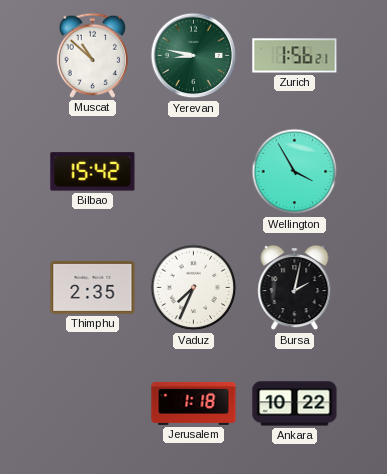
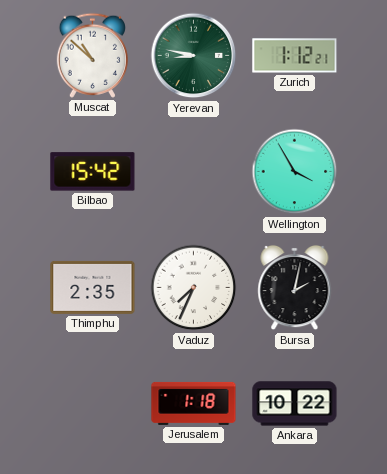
Zurich: 1:56 -> 1:12 (295, 56)
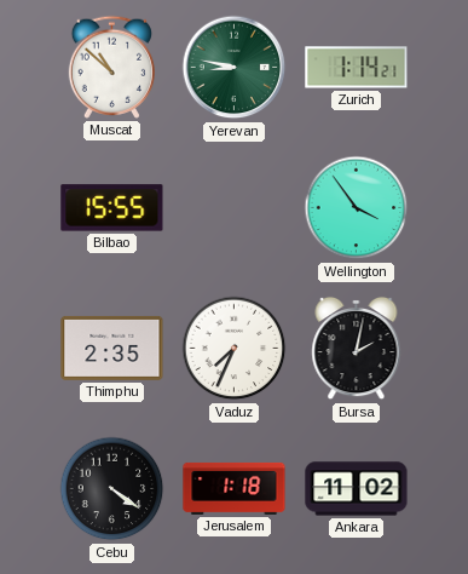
Zurich: 1:12 -> 1:14 (357, 68)
Bilbao: 15:42 -> 15:55 (112, 208)
Wellington: 3:55 -> 3:54 (357, 208)
Cebu: none -> 4:21 (112, 489)
Ankara: 10:22 -> 11:02 (357, 489)
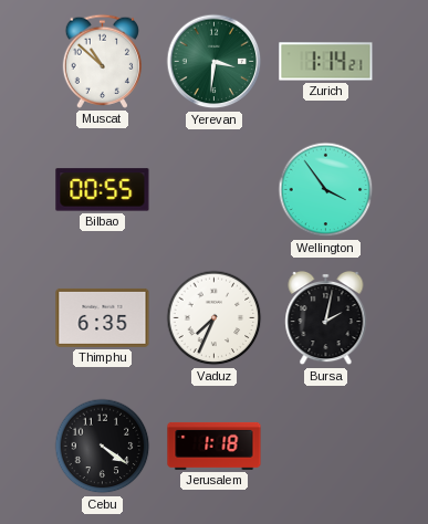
Yerevan: 8:47 -> 3:31 (215, 62)
Bilbao: 15:55 -> 00:55 (103, 190)
Thimphu: 2:35 -> 6:35 (103, 317)
Ankara: 11:02 -> none (357, 489)
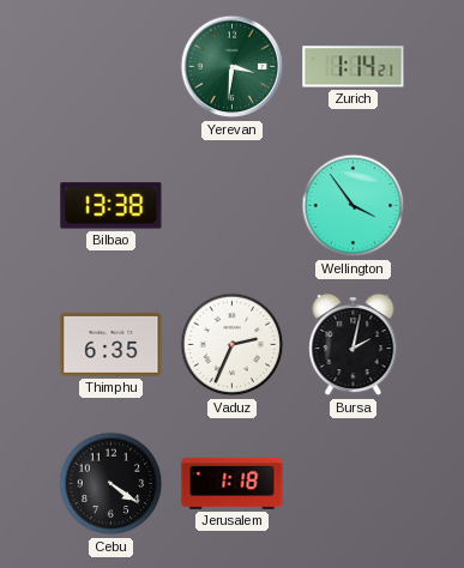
Muscat: 10:52 -> none (102, 61)
Bilbao: 00:55 -> 13:38 (112, 206)
Vaduz: 7:34 -> 2:34 (233, 345)
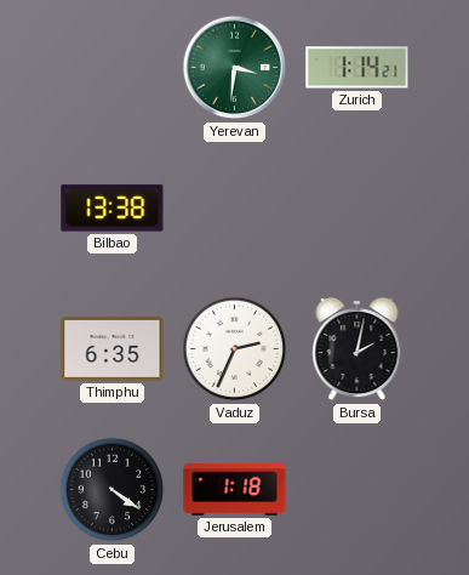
Wellington: 3:54 -> none (354, 206)
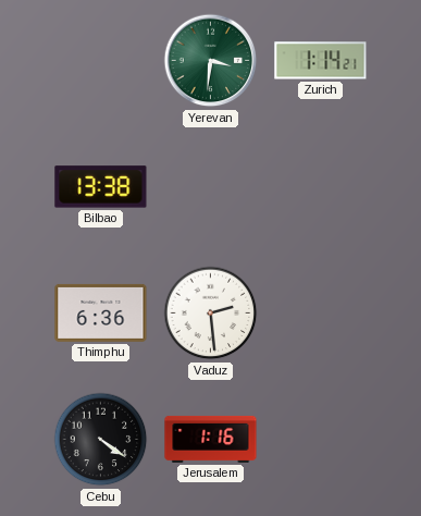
Thimphu: 6:35 -> 6:36 (101, 312)
Vaduz: 2:34 -> 2:29 (211, 314)
Bursa: 2:02 -> none (358, 349)
Jerusalem: 1:18 -> 1:16 (211, 439)
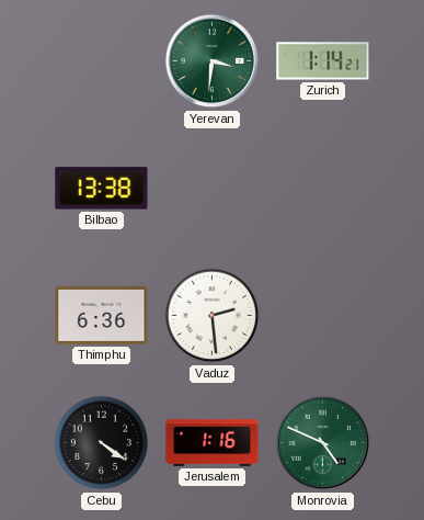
Monrovia: none -> 4:49 (323, 443)
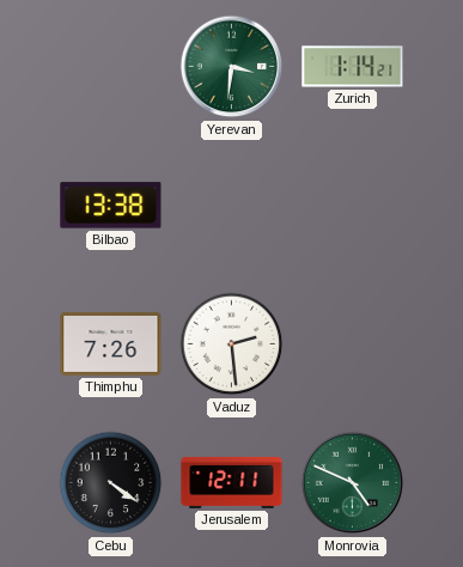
Thimphu: 6:36 -> 7:26 (111, 343)
Jerusalem: 1:16 -> 12:11 (232, 482)
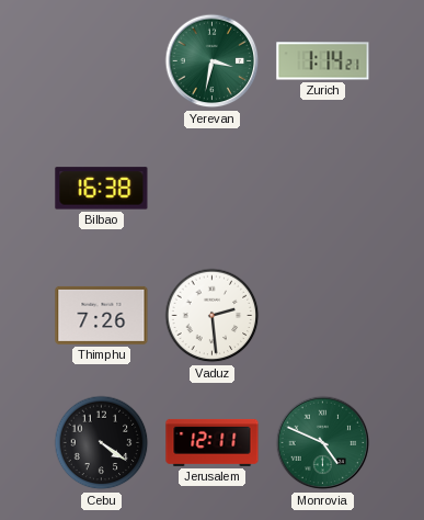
Yerevan: 3:31 -> 3:32 (213, 61)
Bilbao: 13:38 -> 16:38 (102, 189)
